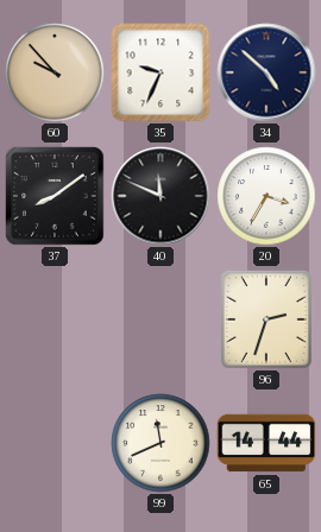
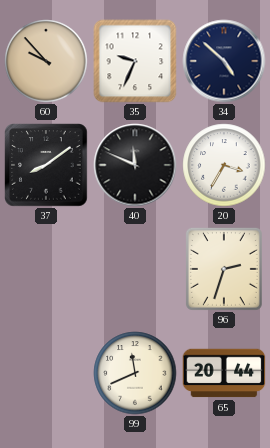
65: 14:44 -> 20:44 (224, 373)
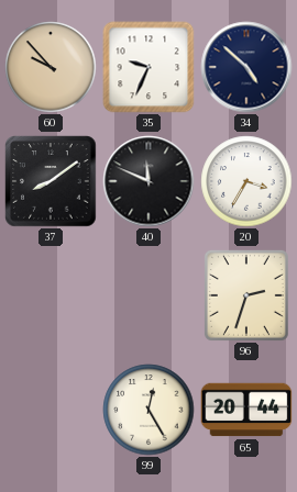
99: 11:41 -> 12:25 (148, 410)
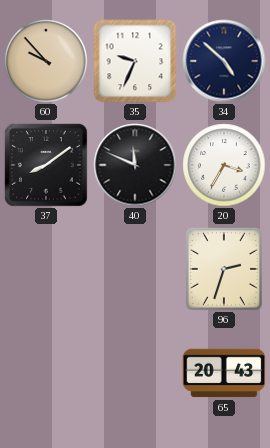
99: 12:25 -> none (148, 410)
65: 20:44 -> 20:43 (224, 373)
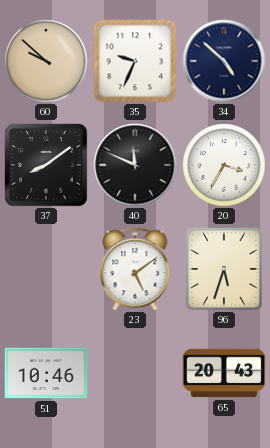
60: 9:53 -> 9:52 (46, 61)
23: none -> 5:09 (135, 269)
96: 2:33 -> 5:33 (224, 269)
51: none -> 10:46 (46, 373)
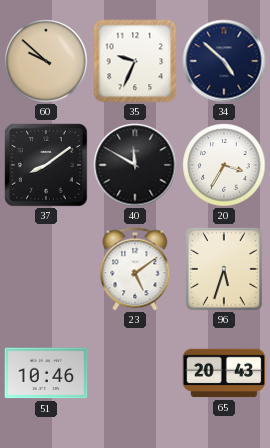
40: 11:49 -> 11:50 (135, 165)
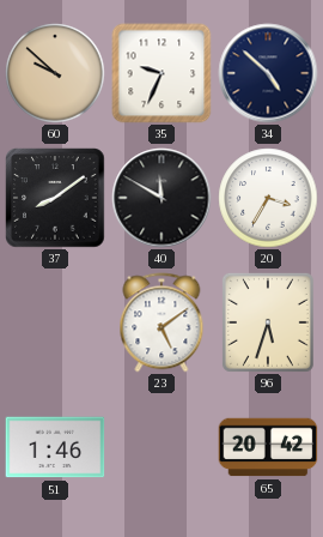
51: 10:46 -> 1:46 (55, 447)
65: 20:43 -> 20:42 (268, 447)
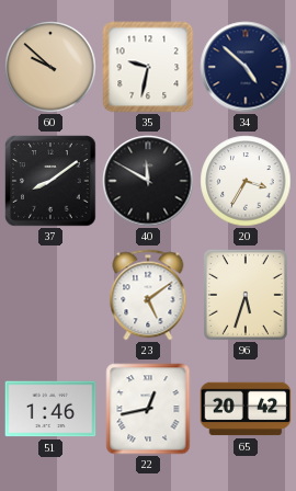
35: 9:34 -> 9:32 (148, 67)
22: none -> 12:43 (148, 409)
